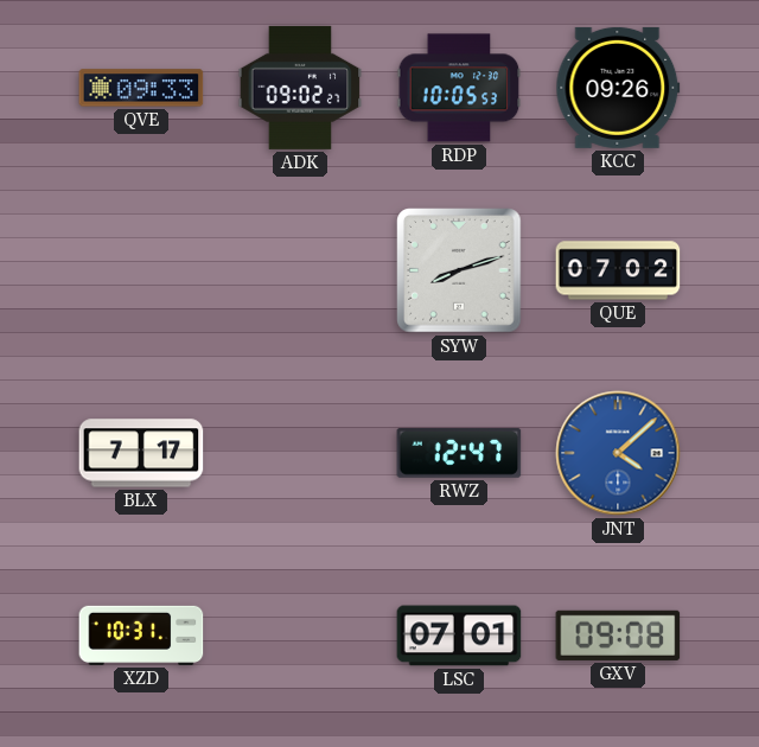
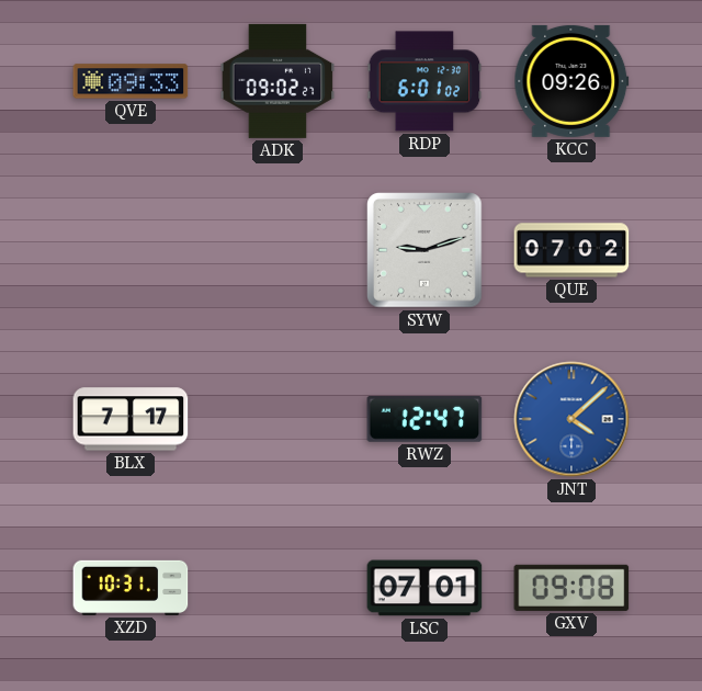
RDP: 10:05 -> 6:01 (424, 81)
SYW: 8:12 -> 9:12 (424, 250)
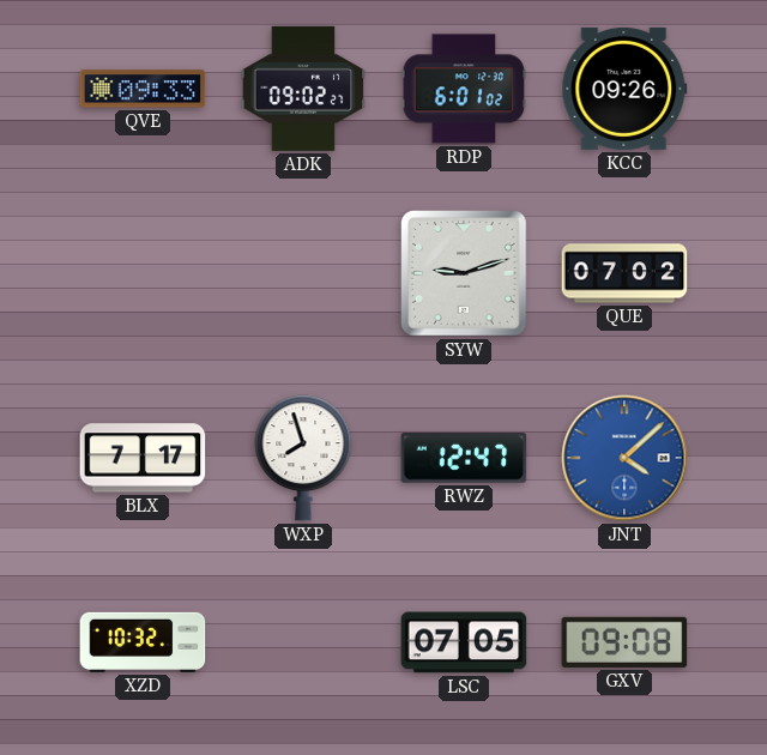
WXP: none -> 7:57 (303, 458)
XZD: 10:31 -> 10:32 (143, 642)
LSC: 07:01 -> 07:05 (464, 642)
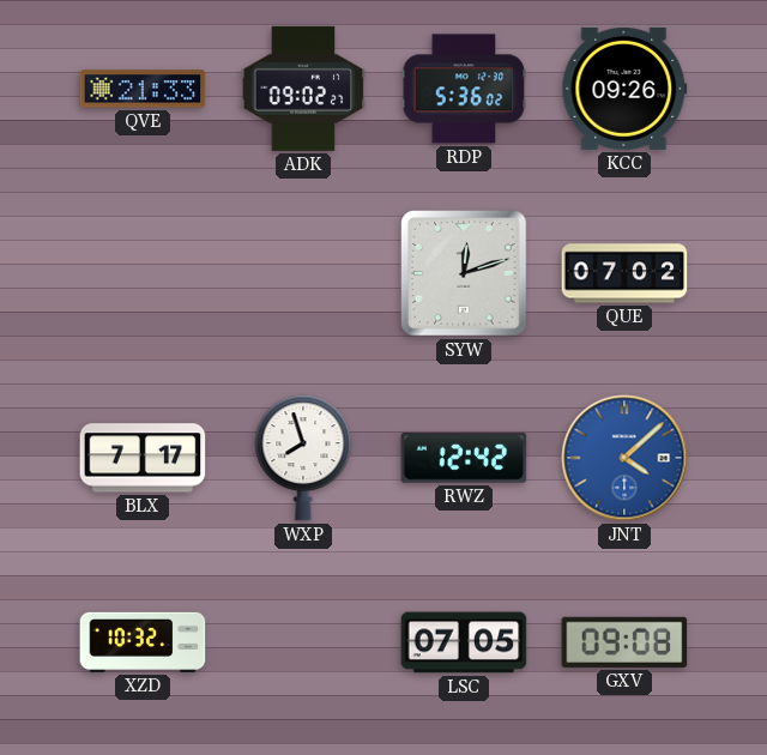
QVE: 09:33 -> 21:33 (143, 89)
RDP: 6:01 -> 5:36 (464, 89)
SYW: 9:12 -> 12:12 (464, 273)
RWZ: 12:47 -> 12:42 (464, 458)
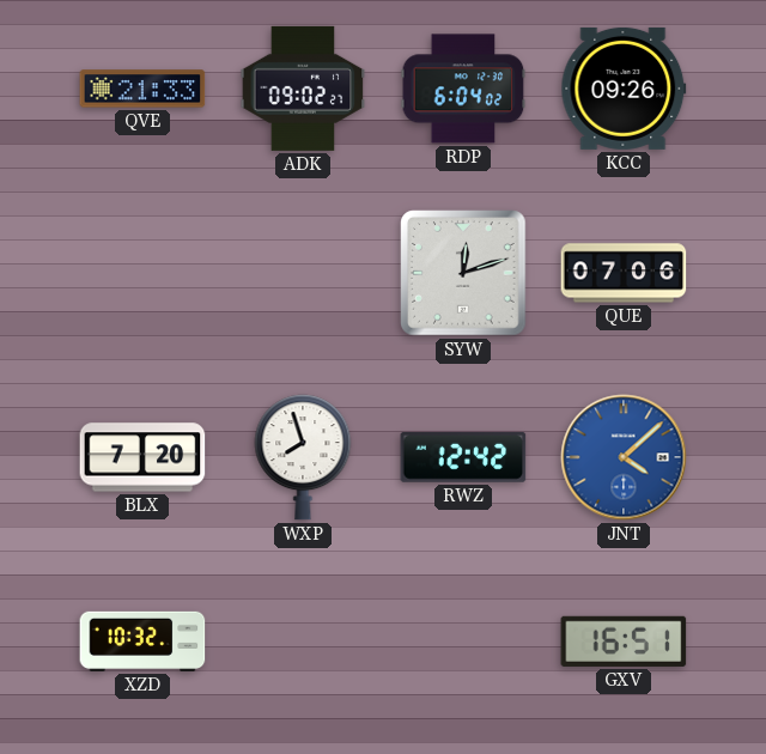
RDP: 5:36 -> 6:04 (463, 89)
QUE: 07:02 -> 07:06 (624, 273)
BLX: 7:17 -> 7:20 (142, 457)
LSC: 07:05 -> none (464, 642)
GXV: 09:08 -> 16:51 (624, 641)
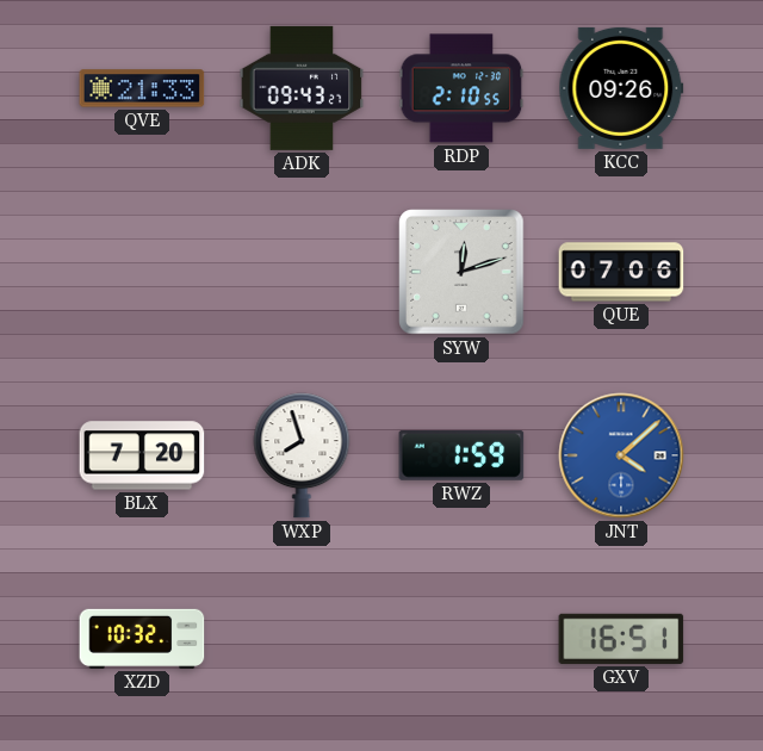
ADK: 09:02 -> 09:43 (302, 88)
RDP: 6:04 -> 2:10 (461, 88)
RWZ: 12:42 -> 1:59 (461, 455)
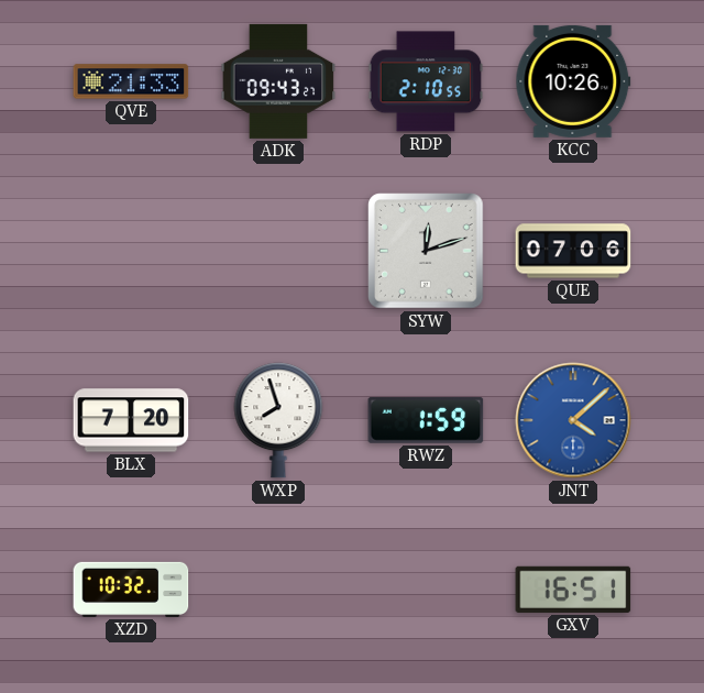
KCC: 09:26 -> 10:26 (573, 81)
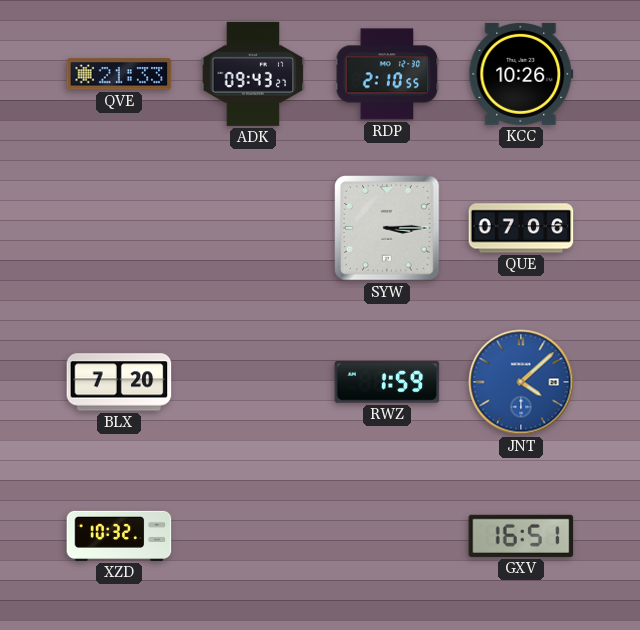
SYW: 12:12 -> 3:15 (387, 228)
WXP: 7:57 -> none (278, 420)
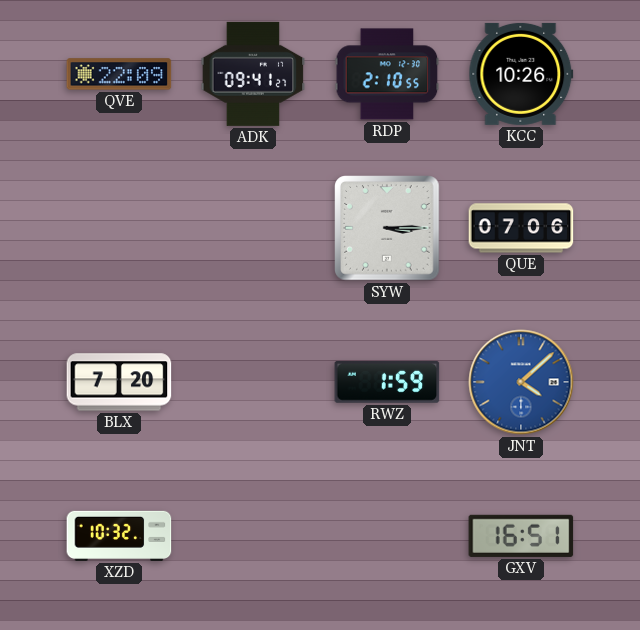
QVE: 21:33 -> 22:09 (119, 74)
ADK: 09:43 -> 09:41 (253, 74)
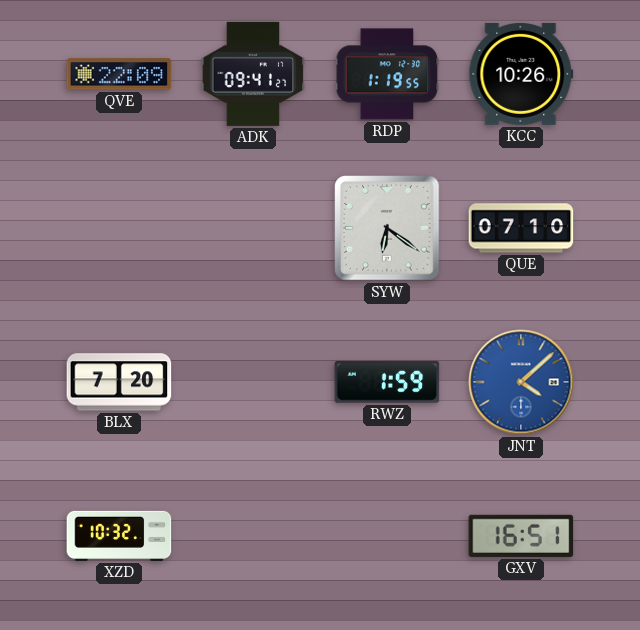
RDP: 2:10 -> 1:19 (387, 74)
SYW: 3:15 -> 6:21 (387, 228)
QUE: 07:06 -> 07:10 (521, 228)
